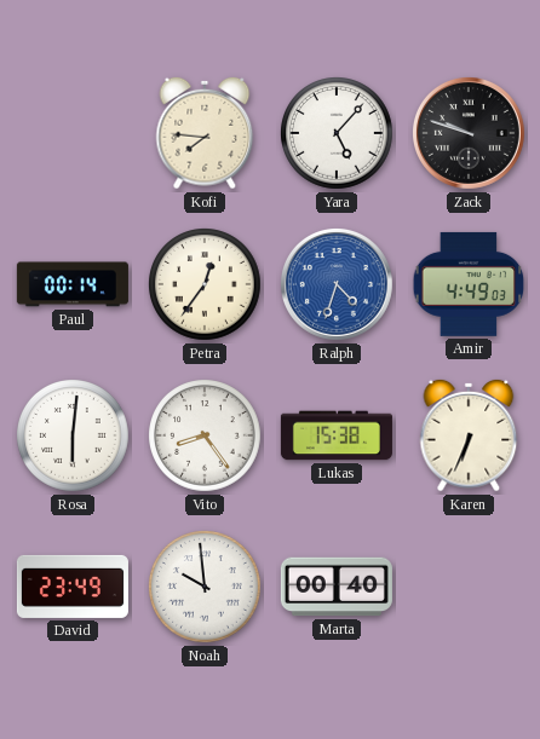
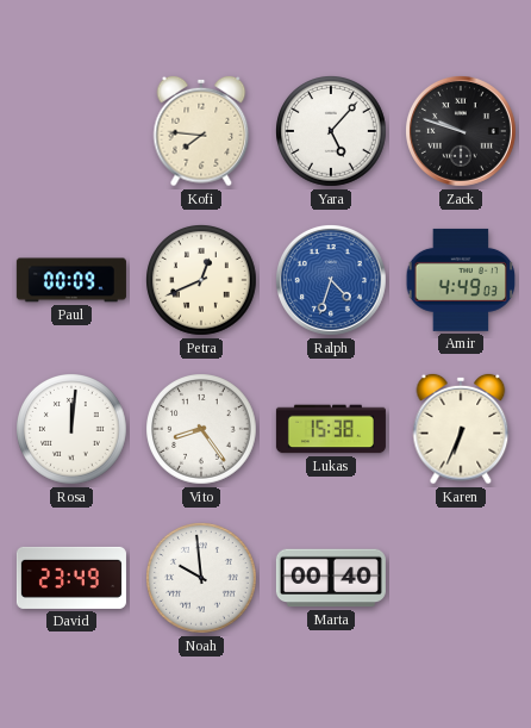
Paul: 00:14 -> 00:09 (71, 280)
Petra: 12:36 -> 12:41 (202, 281)
Rosa: 6:01 -> 12:01 (73, 430)
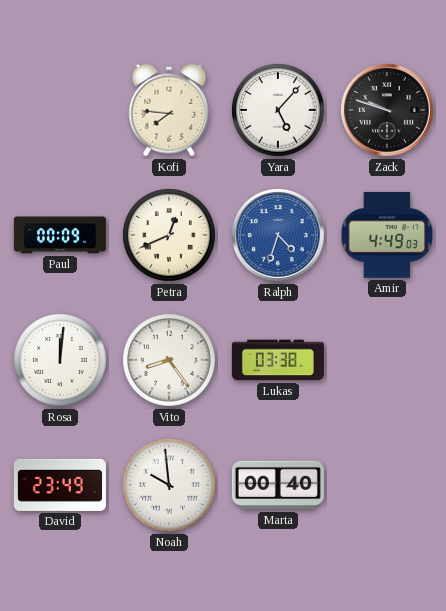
Lukas: 15:38 -> 03:38 (278, 360)
Karen: 6:34 -> none (461, 429)
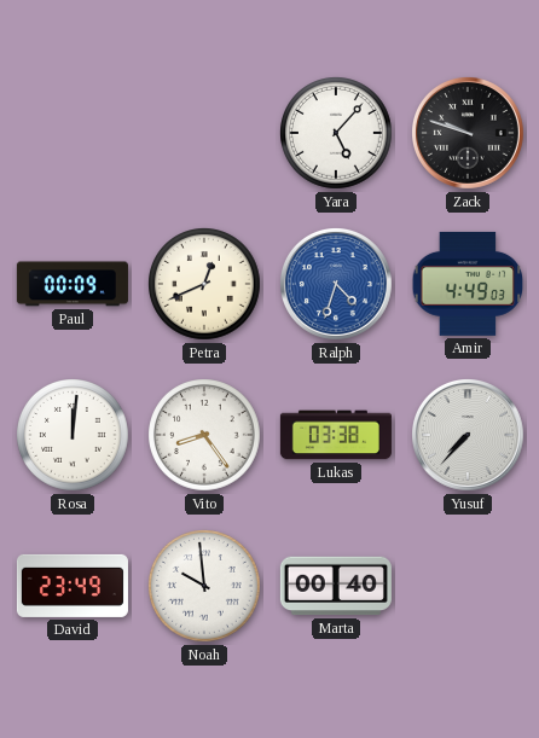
Kofi: 7:46 -> none (169, 110)
Yusuf: none -> 7:37 (468, 435)
